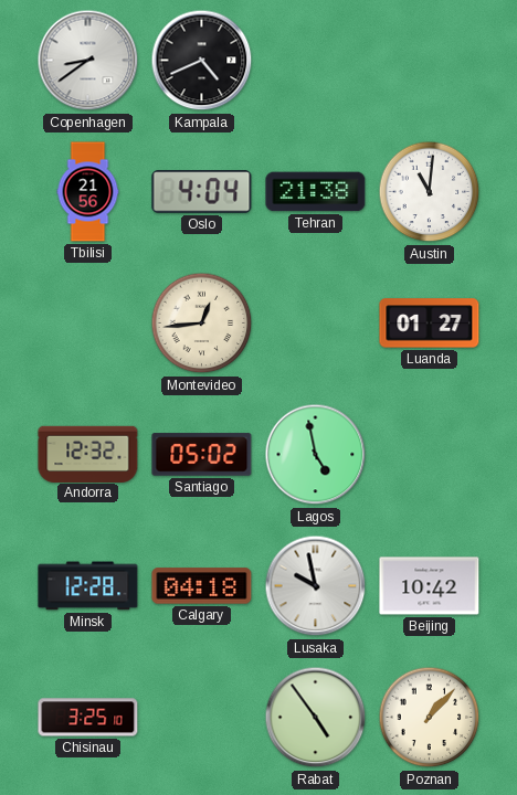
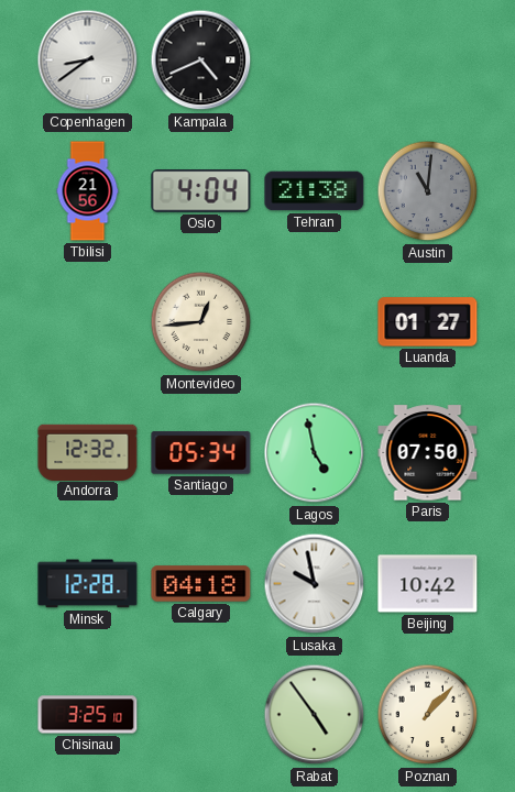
Austin dial: white -> grey (428, 191)
Santiago: 05:02 -> 05:34 (201, 453)
Paris: none -> 07:50 (428, 453)
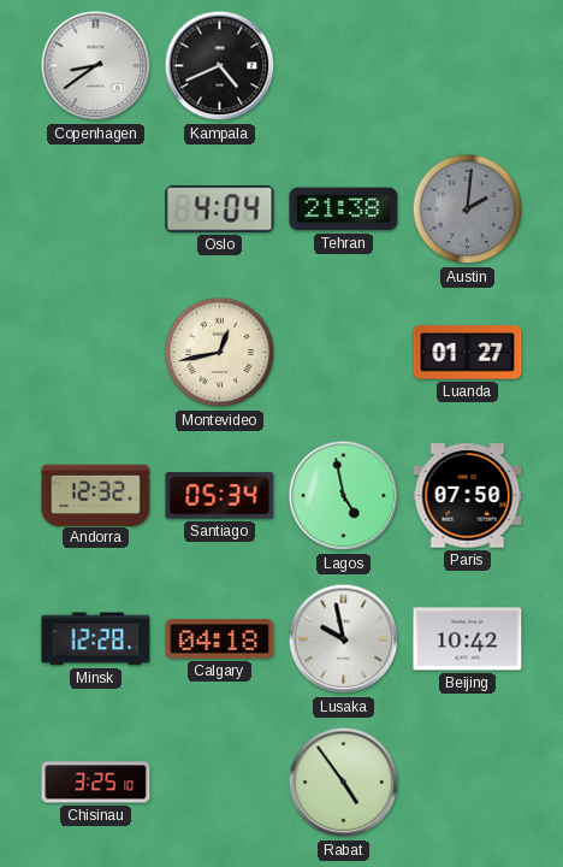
Tbilisi: 21:56 -> none (88, 191)
Austin: 11:01 -> 2:01 (468, 210)
Montevideo: 12:44 -> 12:43 (220, 353)
Poznan: 1:07 -> none (428, 715)
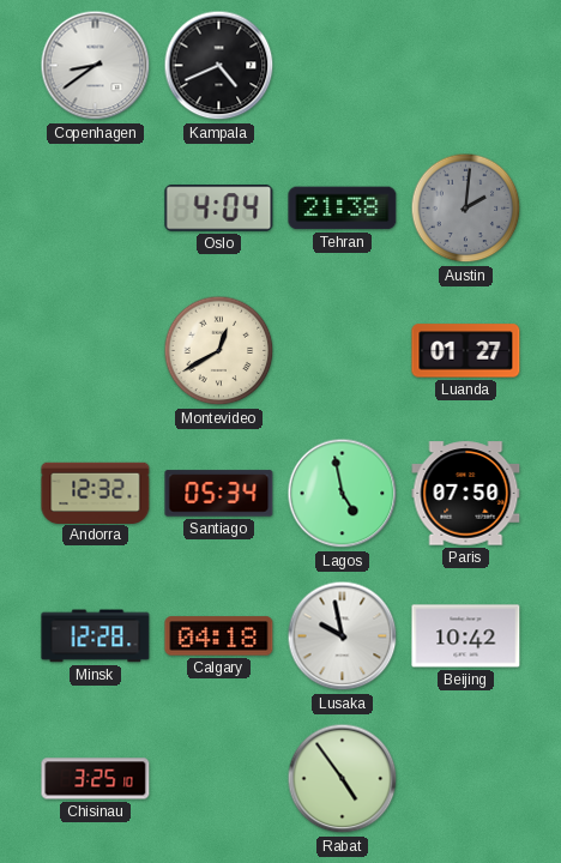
Montevideo: 12:43 -> 12:40 (219, 351)
